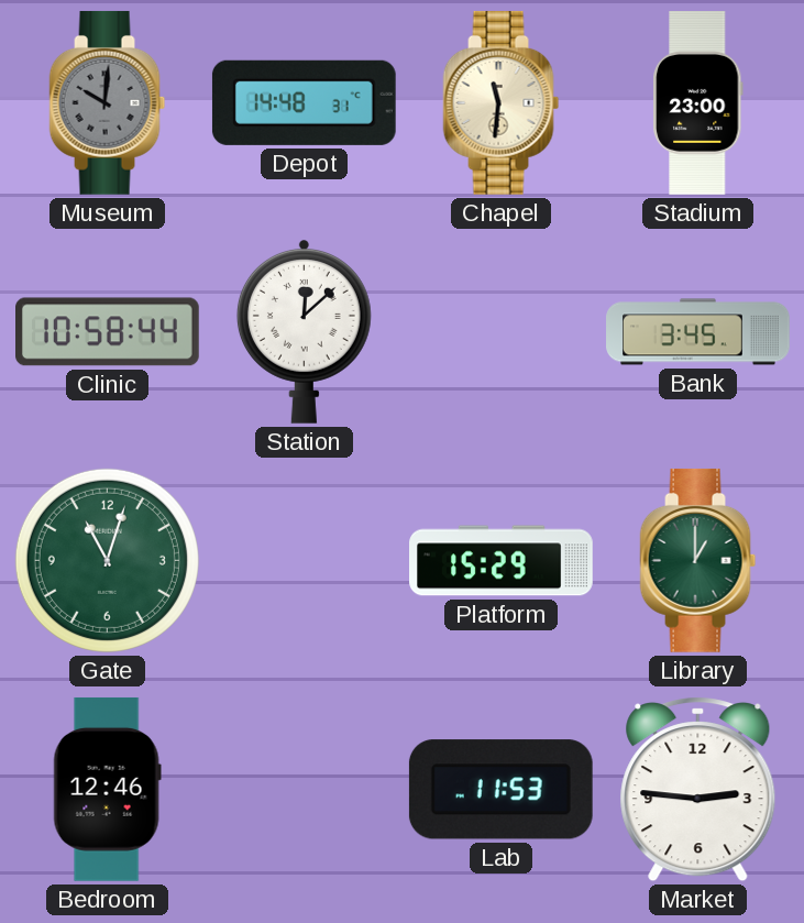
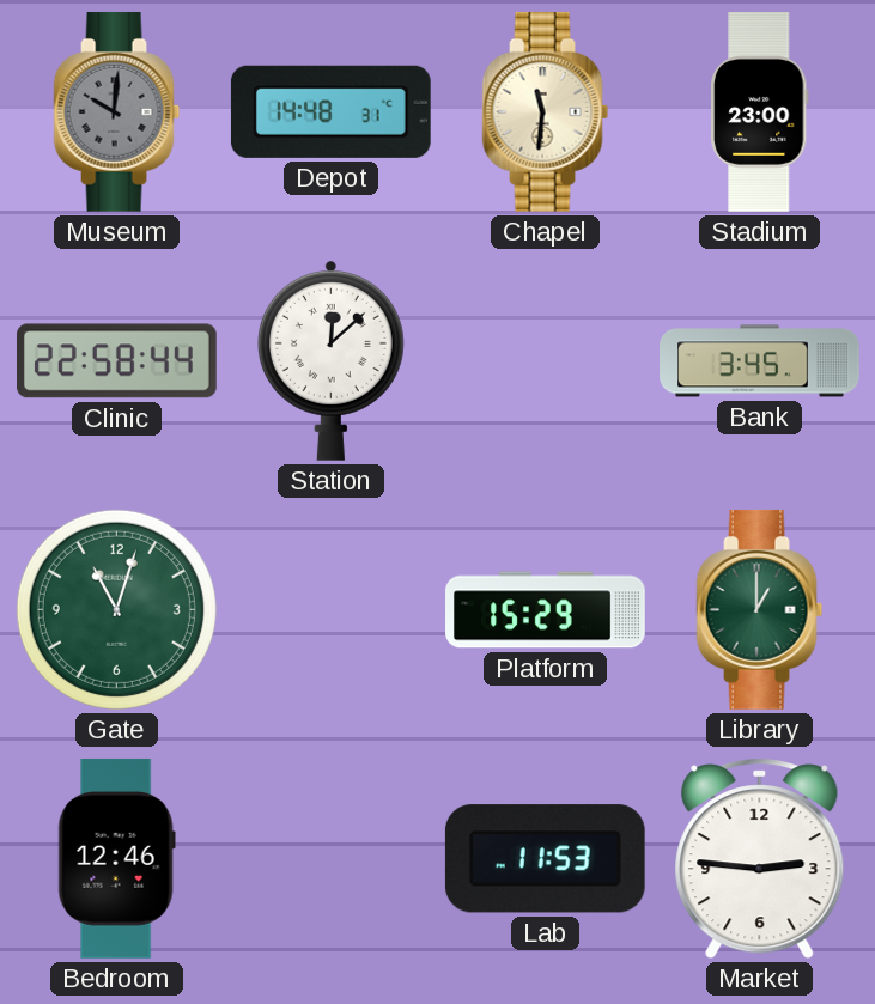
Clinic: 10:58 -> 22:58 (117, 361)
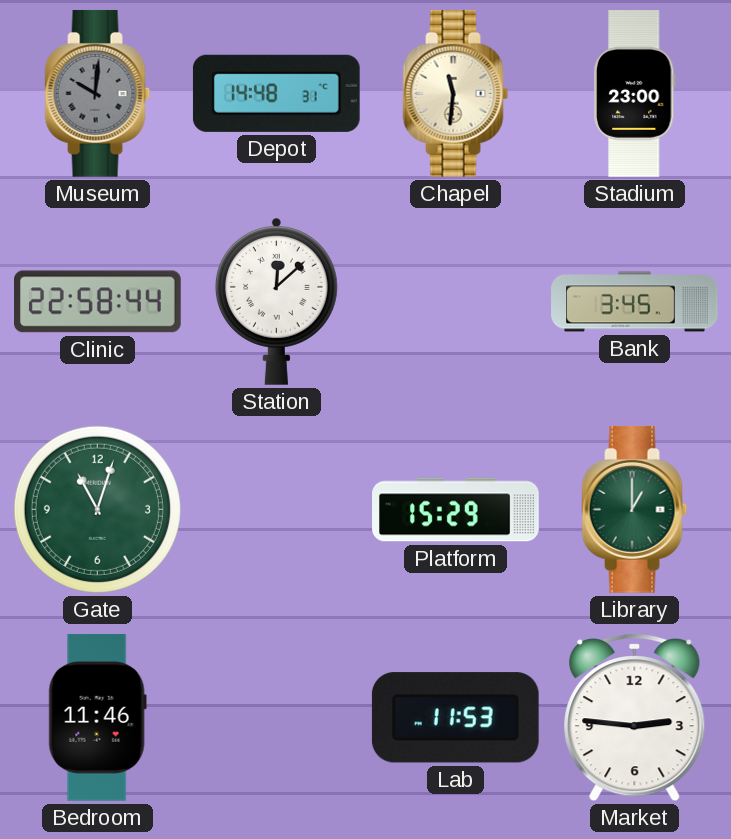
Bedroom: 12:46 -> 11:46 (97, 717)
